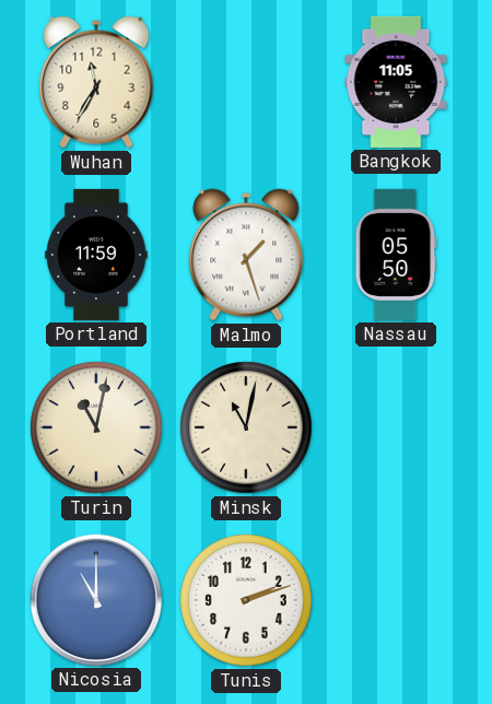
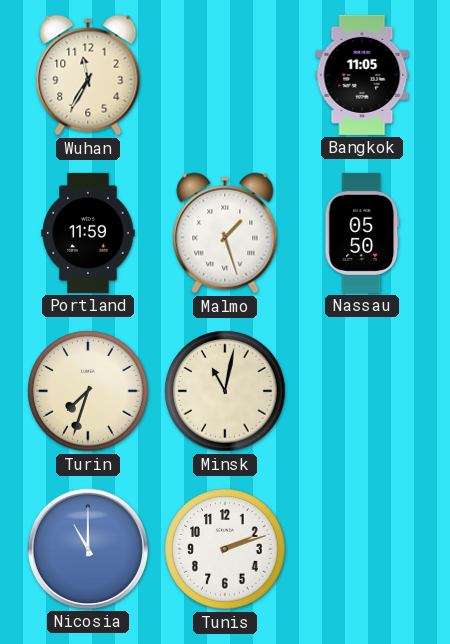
Turin: 11:02 -> 7:33 (88, 391)
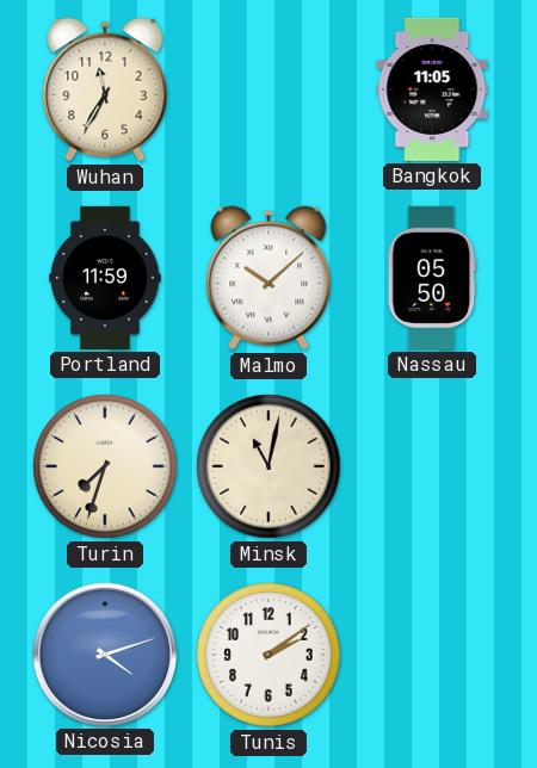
Malmo: 1:27 -> 10:08 (268, 278)
Nicosia: 11:00 -> 4:12 (105, 655)
Tunis: 2:12 -> 2:09 (268, 655)
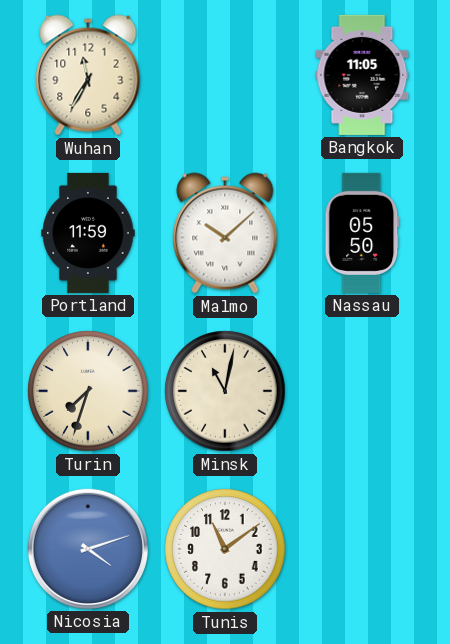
Tunis: 2:09 -> 11:09 (225, 549)
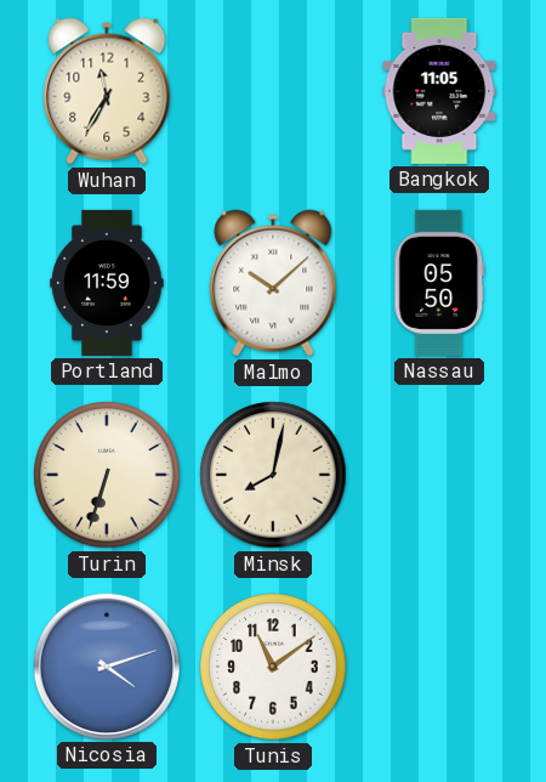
Turin: 7:33 -> 6:33 (107, 475)
Minsk: 11:02 -> 8:02 (273, 475)
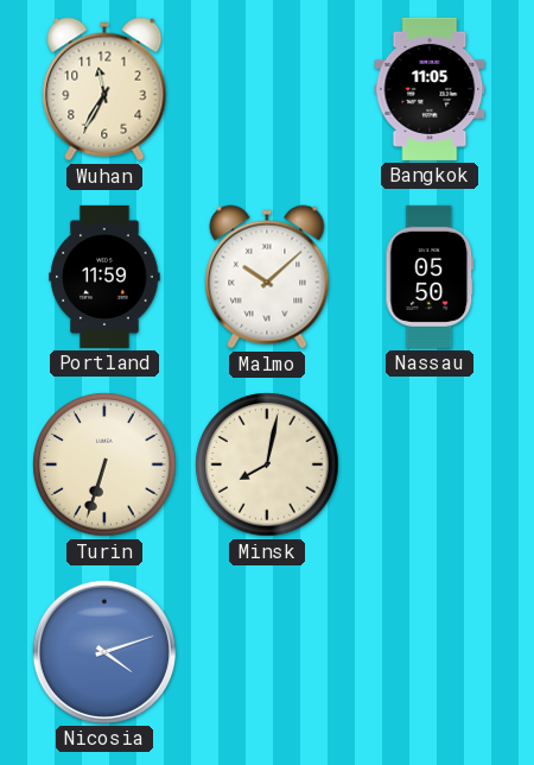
Tunis: 11:09 -> none (273, 667)
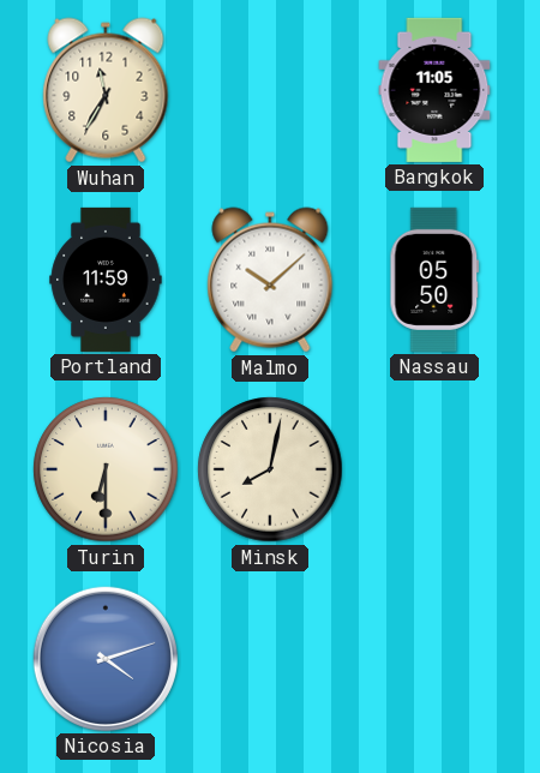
Turin: 6:33 -> 6:30 (106, 469)
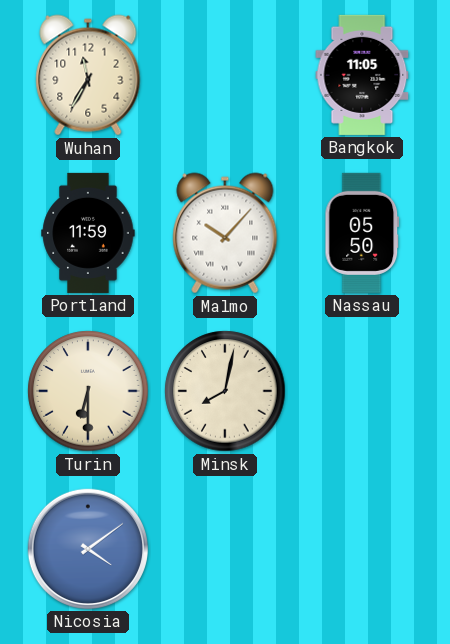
Malmo: 10:08 -> 10:07 (225, 233)
Nicosia: 4:12 -> 4:09 (88, 549)
